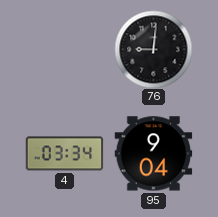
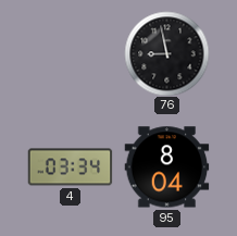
76: 9:01 -> 8:58 (166, 53)
95: 9:04 -> 8:04 (166, 167)
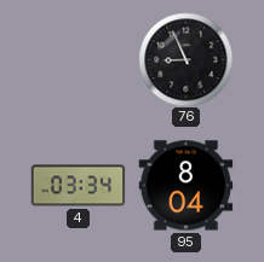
76: 8:58 -> 8:56 (185, 59)
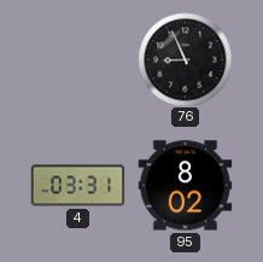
4: 03:34 -> 03:31 (77, 186)
95: 8:04 -> 8:02 (185, 186)
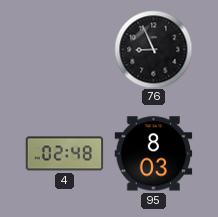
4: 03:31 -> 02:48 (64, 154)
95: 8:02 -> 8:03 (153, 154)
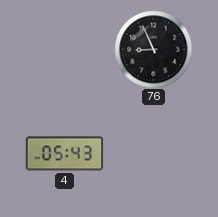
4: 02:48 -> 05:43 (64, 154)
95: 8:03 -> none (153, 154)
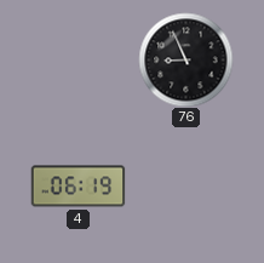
4: 05:43 -> 06:19 (78, 187)
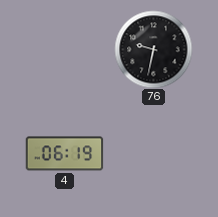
76: 8:56 -> 9:32 (153, 49)
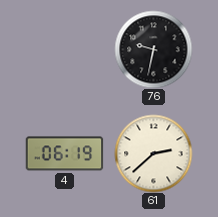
61: none -> 2:38 (153, 153)
